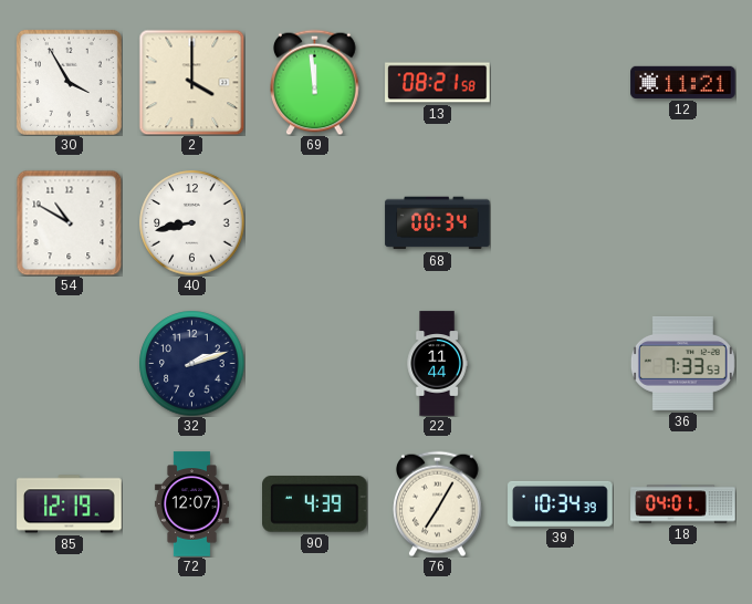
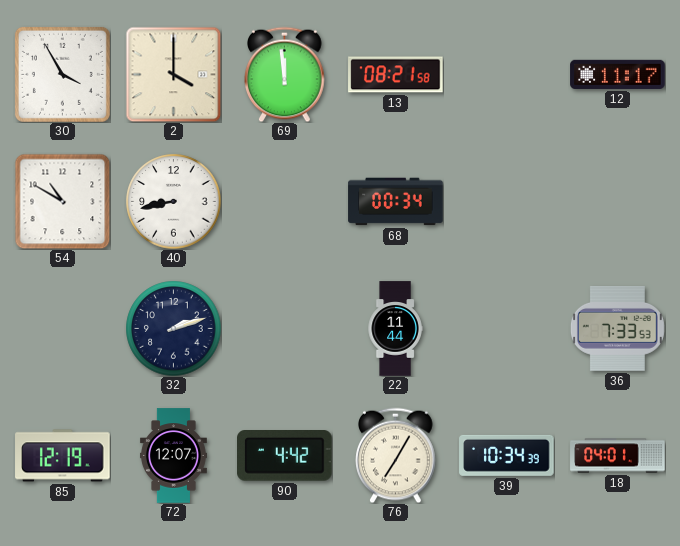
12: 11:21 -> 11:17 (618, 74)
90: 4:39 -> 4:42 (285, 456)
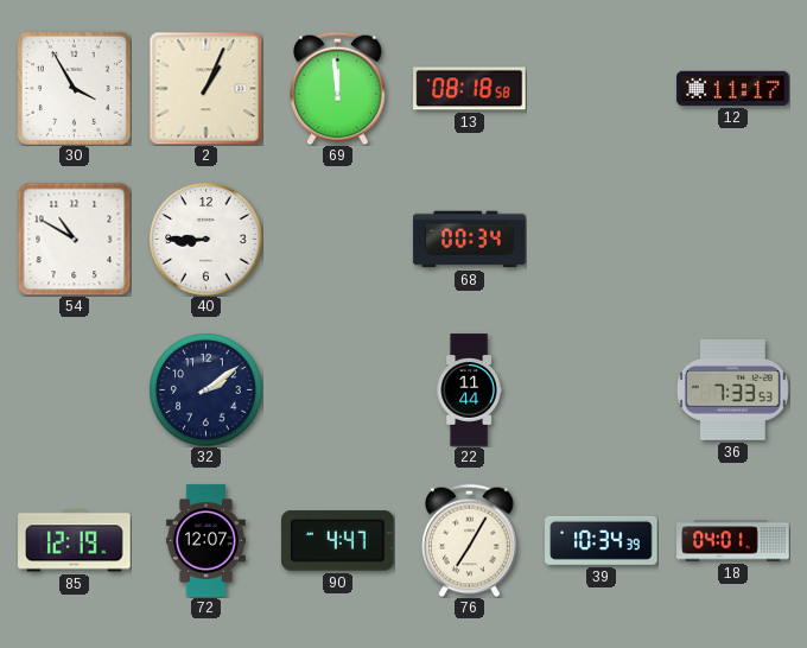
2: 4:00 -> 1:04 (205, 88)
13: 08:21 -> 08:18 (470, 89)
40: 8:43 -> 8:45 (205, 239)
32: 2:12 -> 2:09 (205, 389)
90: 4:42 -> 4:47 (338, 541)
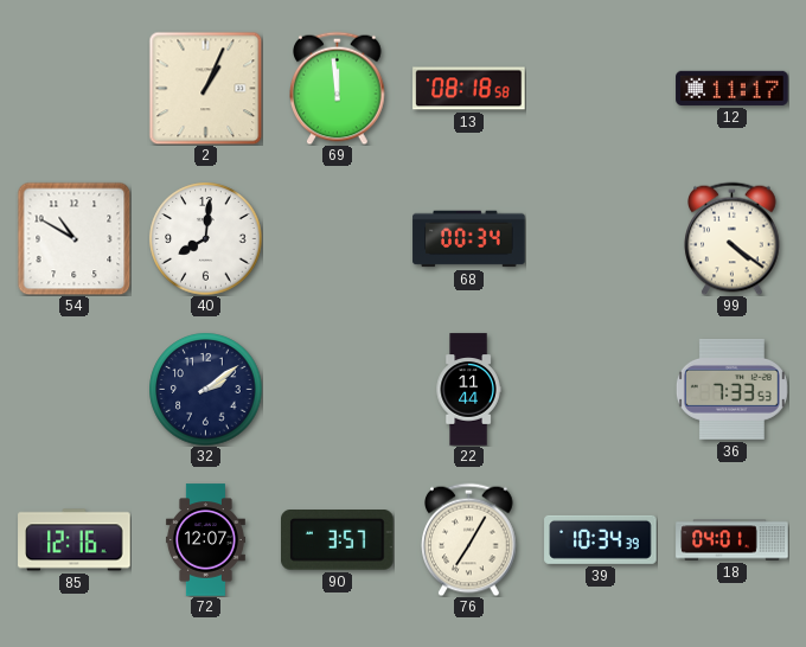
30: 3:55 -> none (74, 88)
40: 8:45 -> 8:01 (205, 238)
99: none -> 4:21 (733, 238)
85: 12:19 -> 12:16 (75, 540)
90: 4:47 -> 3:57 (338, 540)
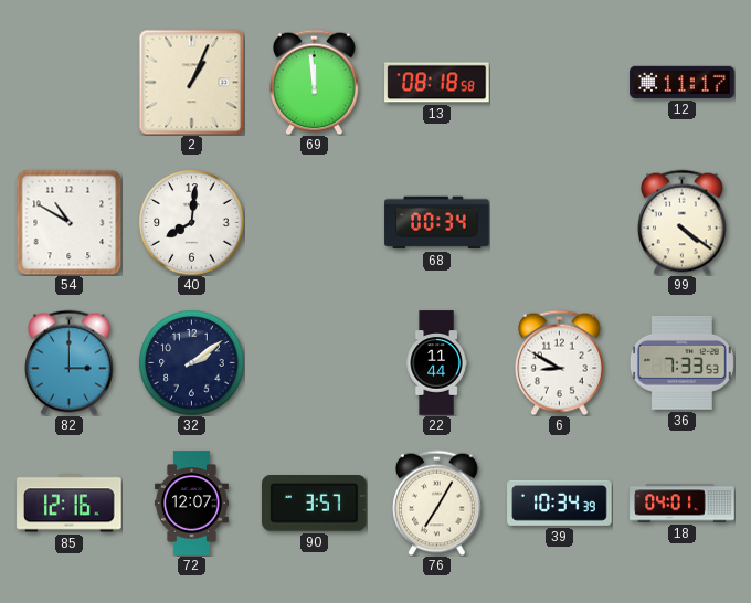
82: none -> 3:00 (70, 362)
6: none -> 8:50 (560, 362)
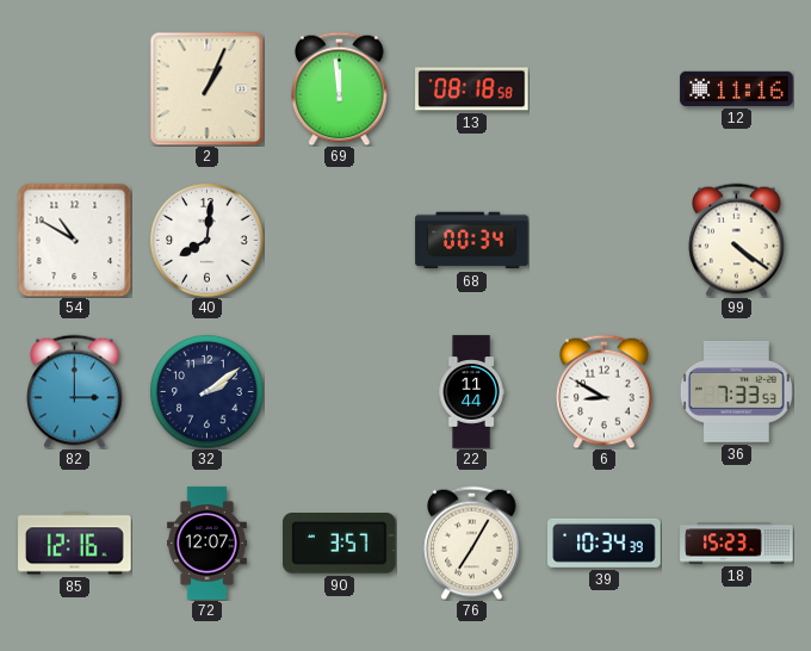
12: 11:17 -> 11:16 (737, 88)
18: 04:01 -> 15:23 (737, 544)
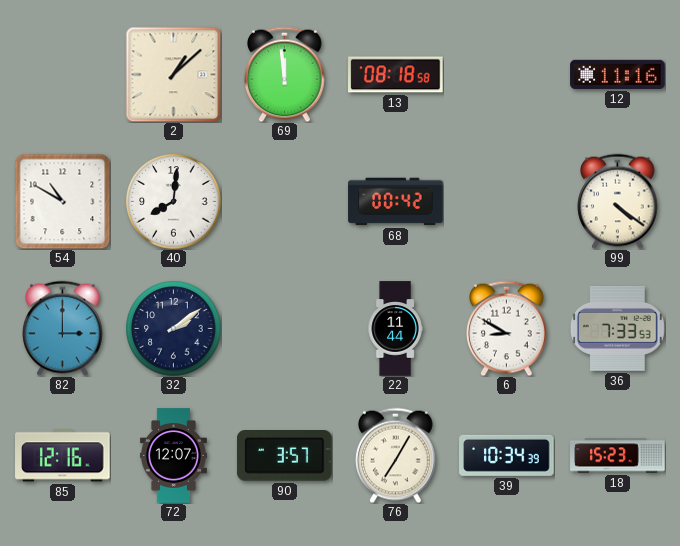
2: 1:04 -> 1:08 (173, 74)
68: 00:34 -> 00:42 (396, 202)
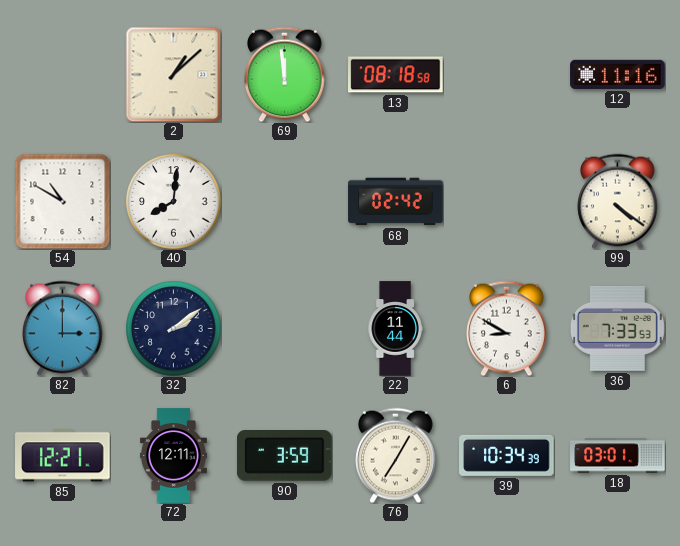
68: 00:42 -> 02:42 (396, 202)
85: 12:16 -> 12:21 (63, 456)
72: 12:07 -> 12:11 (173, 456)
90: 3:57 -> 3:59 (285, 456)
18: 15:23 -> 03:01 (618, 456)
